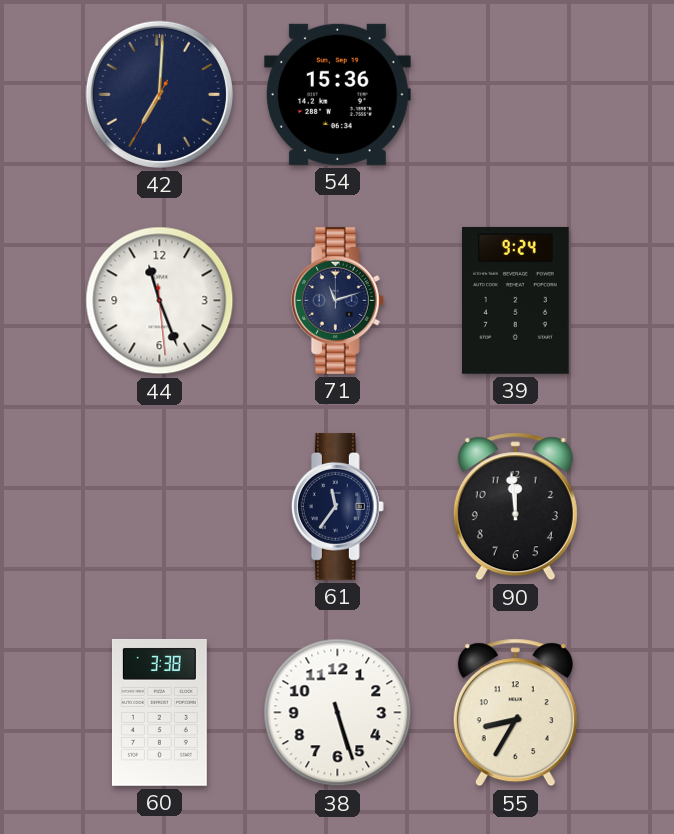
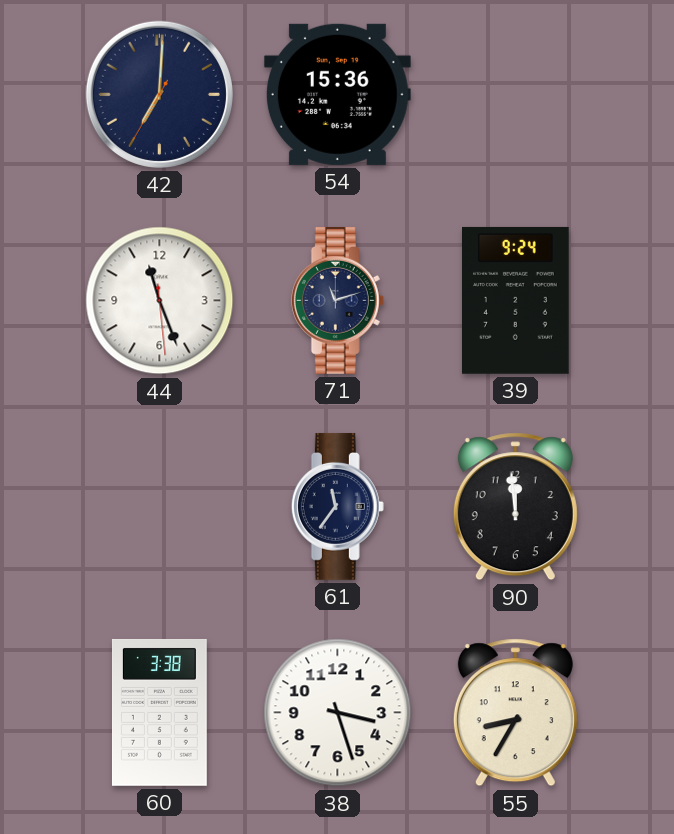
38: 5:27 -> 3:27 (338, 713)
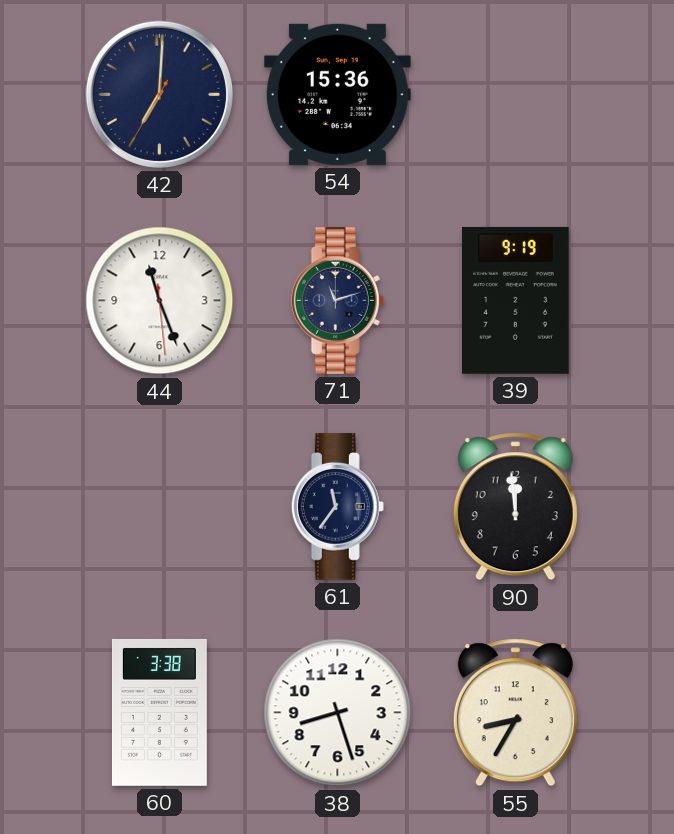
39: 9:24 -> 9:19 (516, 300)
38: 3:27 -> 8:27 (338, 713)
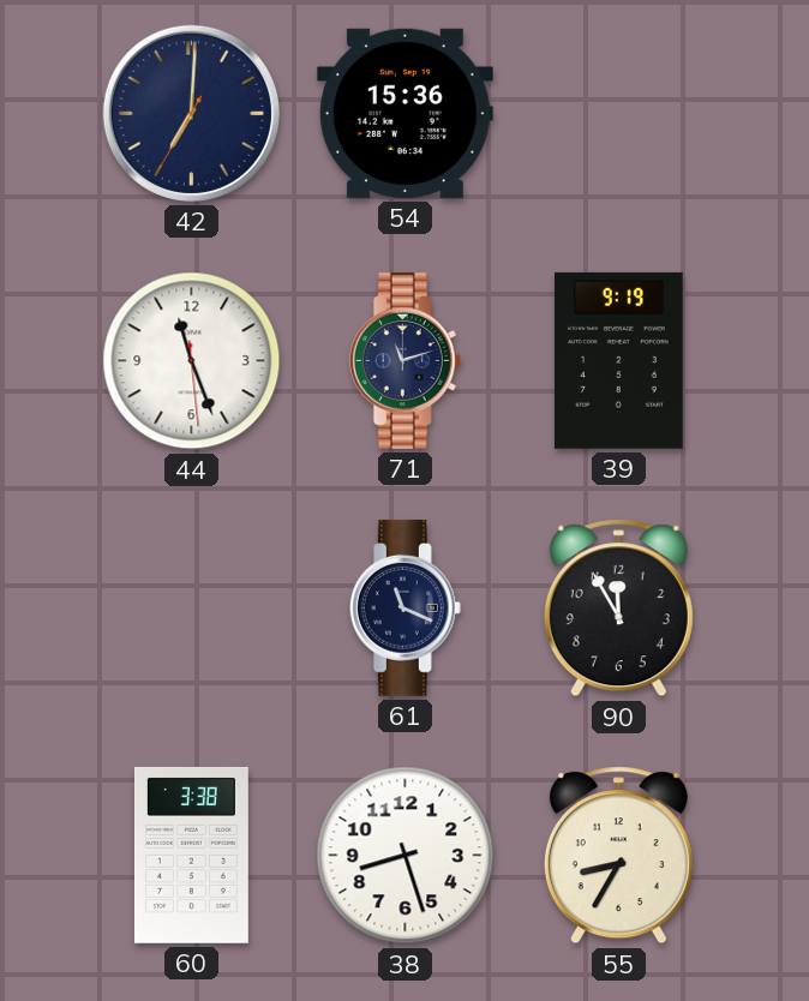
61: 11:36 -> 11:19 (404, 607)
90: 11:59 -> 11:55 (618, 609)
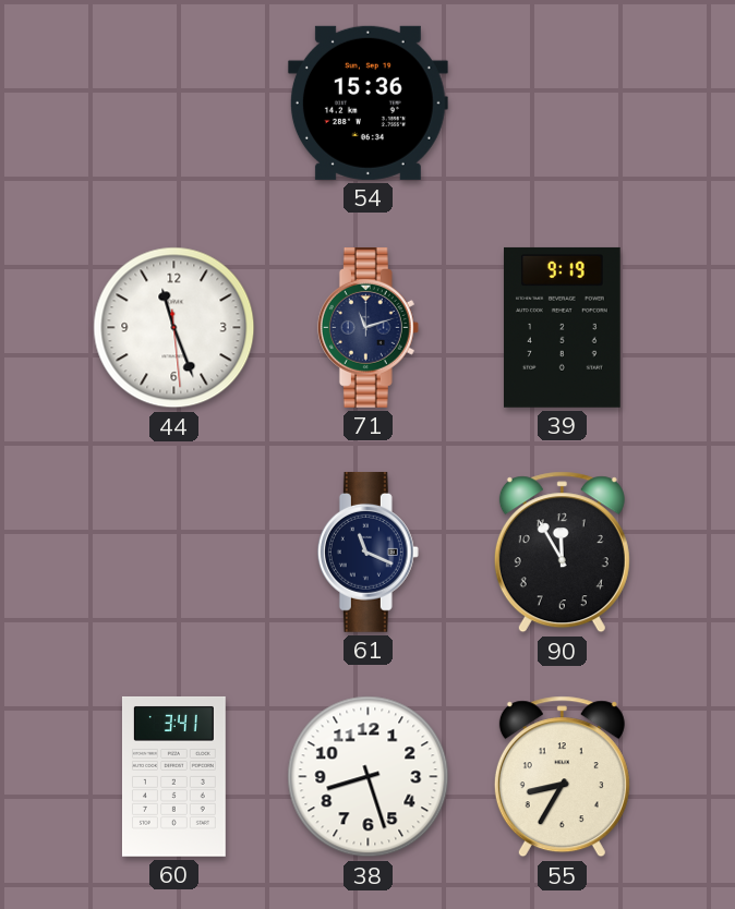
42: 7:00 -> none (191, 113)
60: 3:38 -> 3:41 (173, 776)
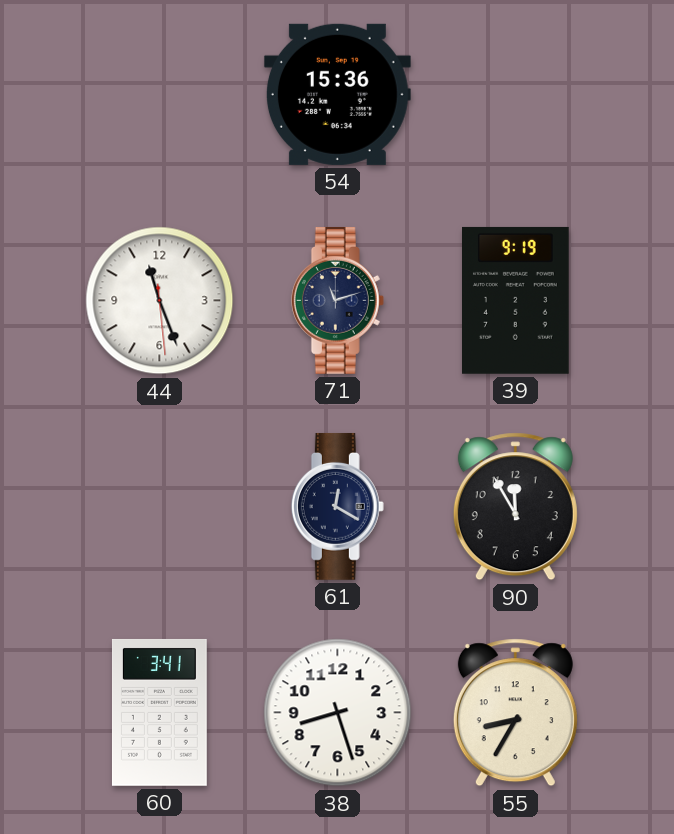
61: 11:19 -> 12:20 (337, 506)
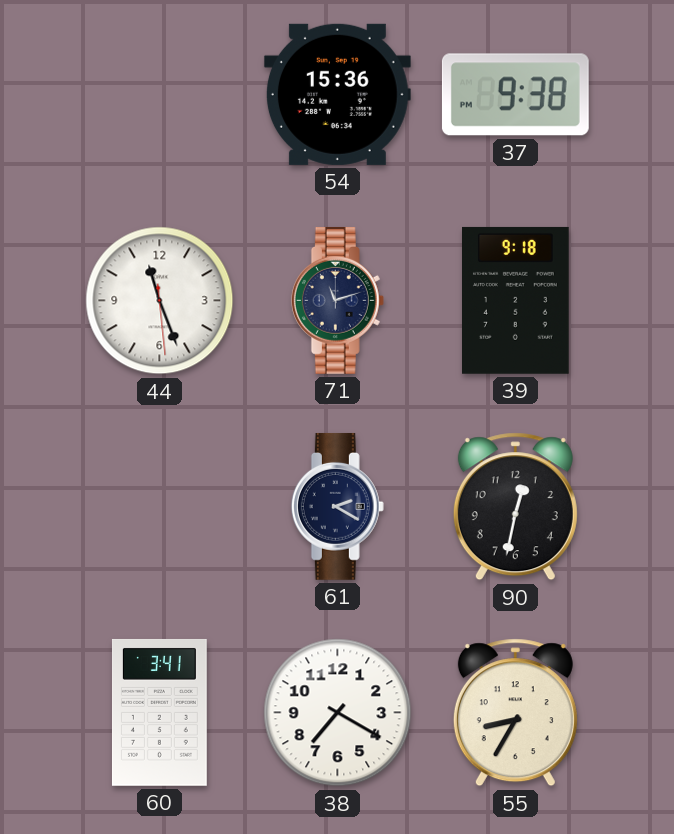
37: none -> 9:38 (515, 95)
39: 9:19 -> 9:18 (516, 300)
61: 12:20 -> 2:20 (337, 506)
90: 11:55 -> 12:32 (515, 507)
38: 8:27 -> 7:20 (338, 713)
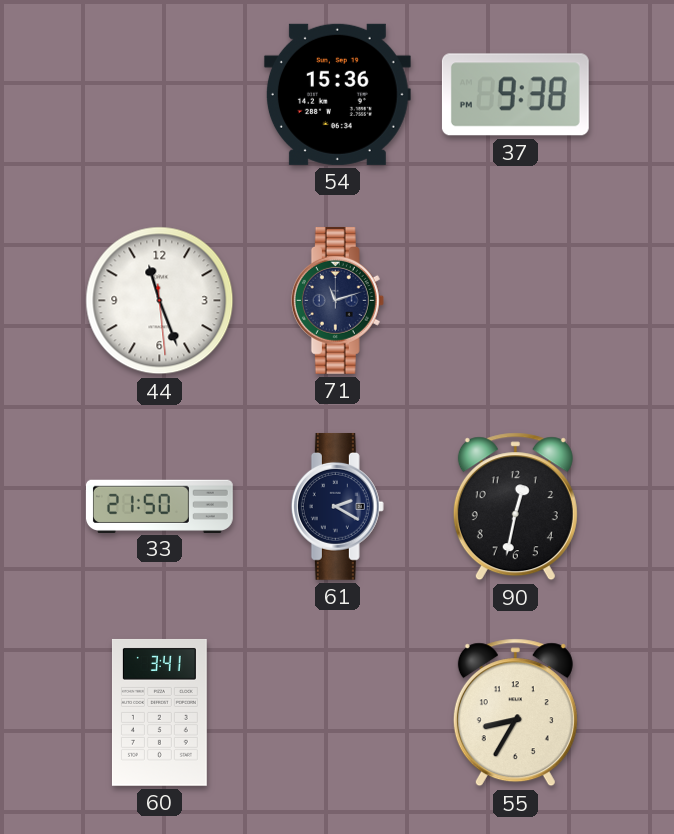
39: 9:18 -> none (516, 300)
33: none -> 21:50 (160, 506)
38: 7:20 -> none (338, 713)
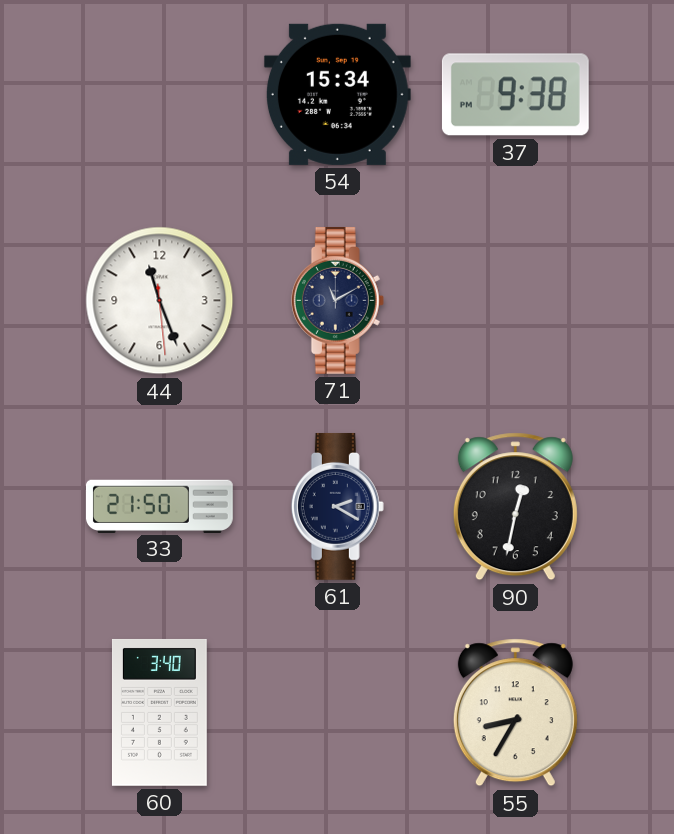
54: 15:36 -> 15:34 (337, 94)
71: 11:12 -> 11:10 (337, 300)
60: 3:41 -> 3:40 (159, 712)
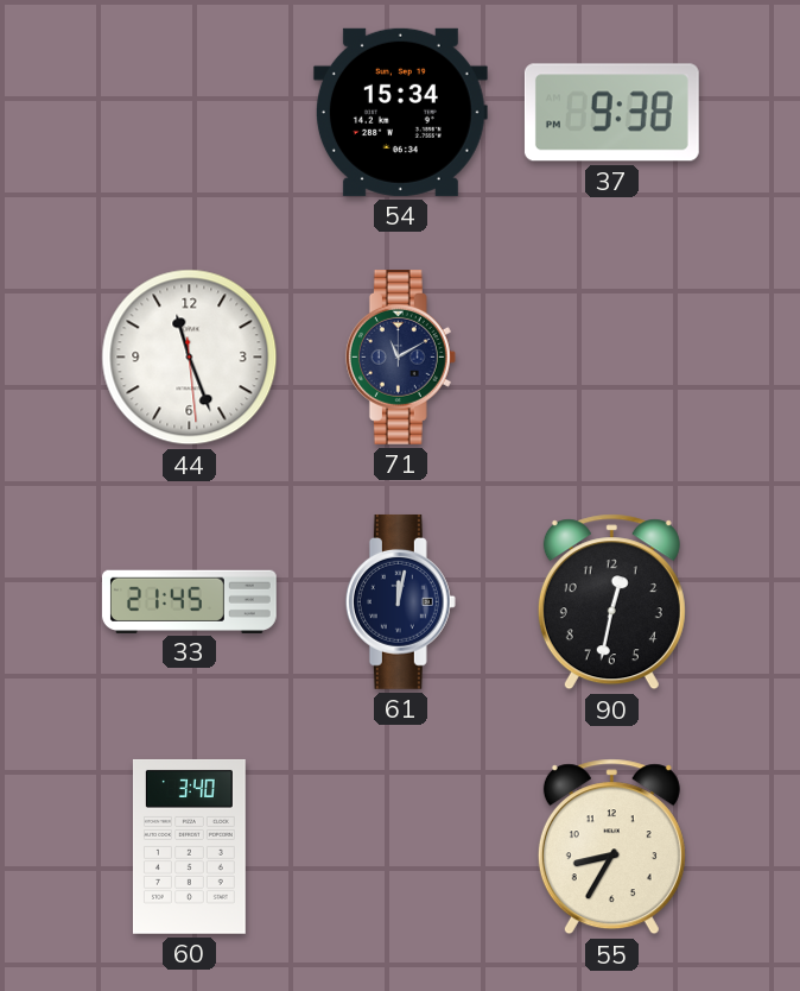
33: 21:50 -> 21:45 (190, 601)
61: 2:20 -> 12:02 (400, 601)
